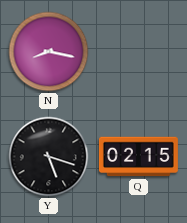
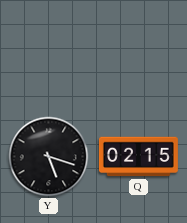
N: 8:17 -> none (49, 52)
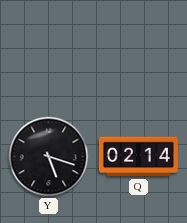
Q: 02:15 -> 02:14 (138, 157)
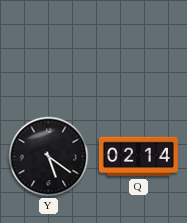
Y: 5:18 -> 5:21 (49, 157)
